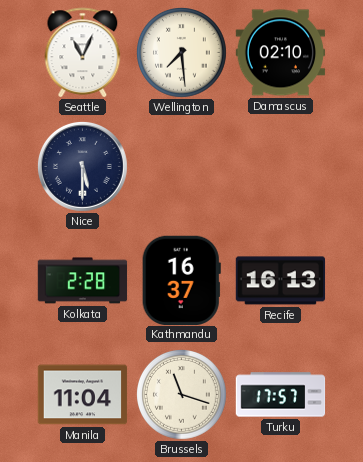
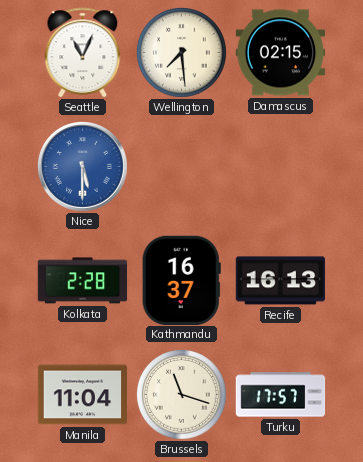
Damascus: 02:10 -> 02:15 (281, 53)
Nice dial: navy -> blue (83, 167)
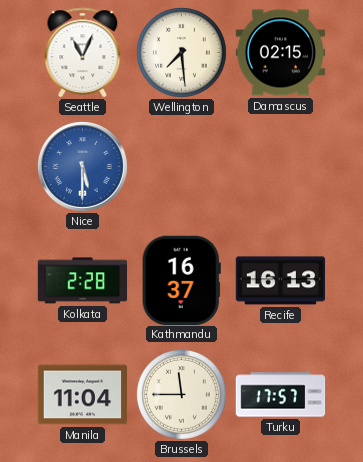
Brussels: 11:18 -> 11:45 (182, 395)
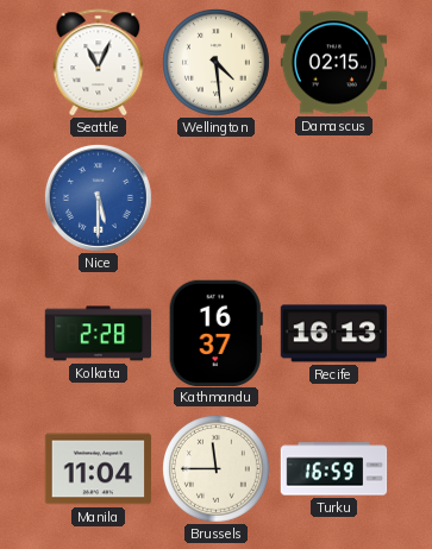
Wellington: 7:29 -> 4:29 (217, 63)
Turku: 17:57 -> 16:59 (334, 469)
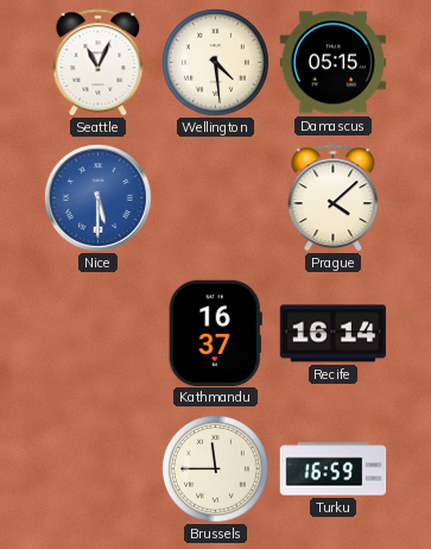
Damascus: 02:15 -> 05:15 (334, 63)
Prague: none -> 4:08 (334, 198)
Kolkata: 2:28 -> none (99, 334)
Recife: 16:13 -> 16:14 (334, 334)
Manila: 11:04 -> none (99, 469)
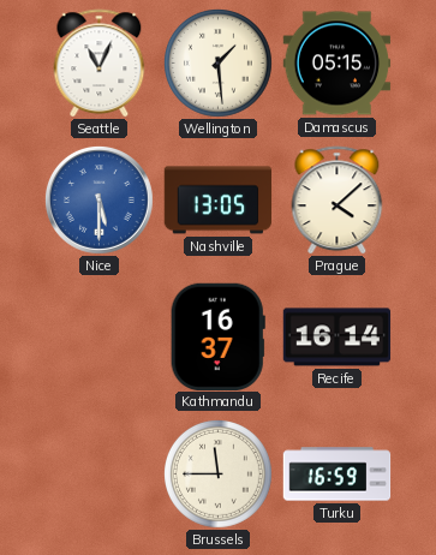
Wellington: 4:29 -> 1:29 (219, 64)
Nashville: none -> 13:05 (219, 201)
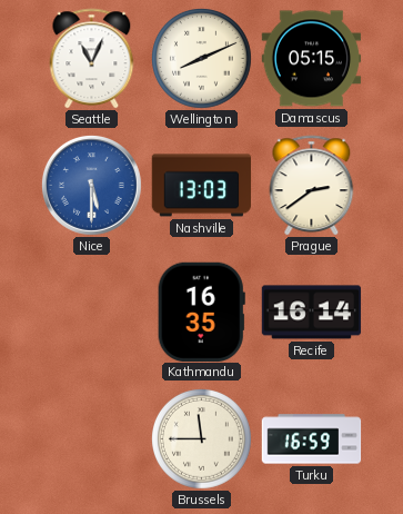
Wellington: 1:29 -> 8:11 (202, 59)
Nashville: 13:05 -> 13:03 (202, 186)
Prague: 4:08 -> 2:39 (312, 186)
Kathmandu: 16:37 -> 16:35 (201, 312)
